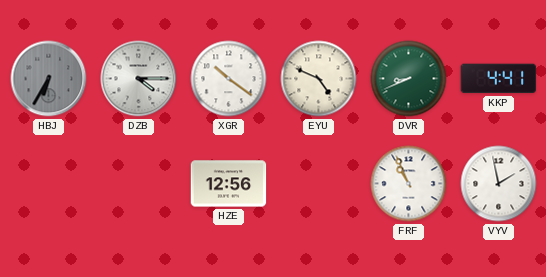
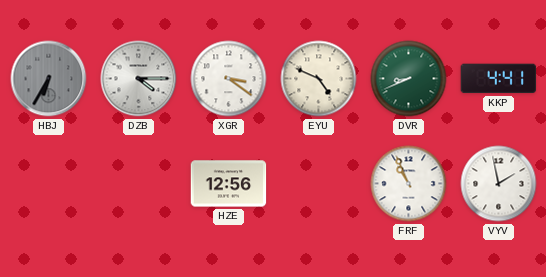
XGR: 10:21 -> 3:21 (229, 79)
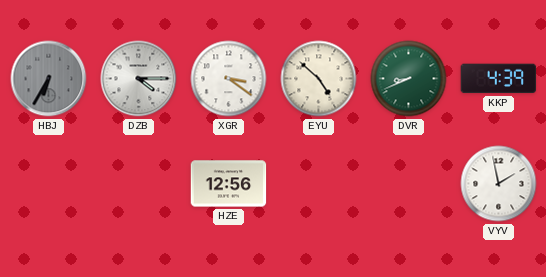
EYU: 4:49 -> 4:52 (319, 79)
KKP: 4:41 -> 4:39 (499, 79)
FRF: 10:56 -> none (409, 184)
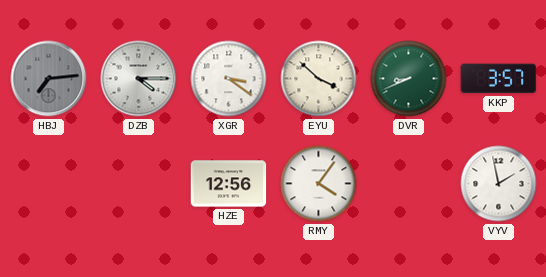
HBJ: 6:35 -> 7:14 (49, 79)
EYU: 4:52 -> 3:52 (319, 79)
KKP: 4:39 -> 3:57 (499, 79)
RMY: none -> 4:06 (319, 184)
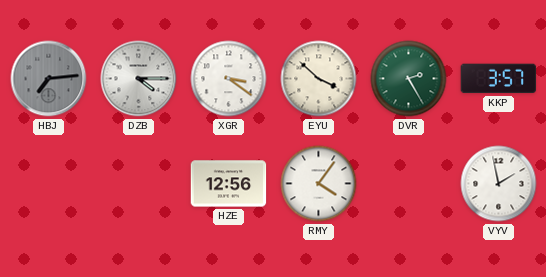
DVR: 8:41 -> 2:25 (409, 79)
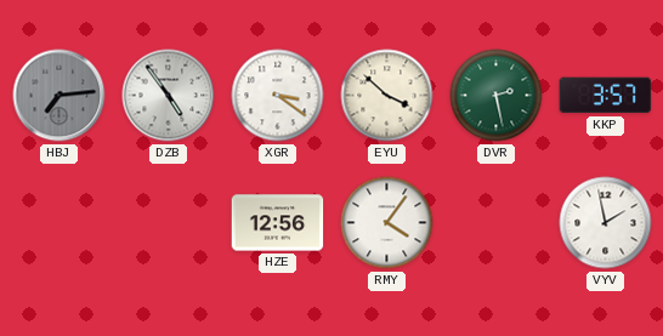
DZB: 4:15 -> 4:54 (169, 96)
DVR: 2:25 -> 2:28 (497, 96)
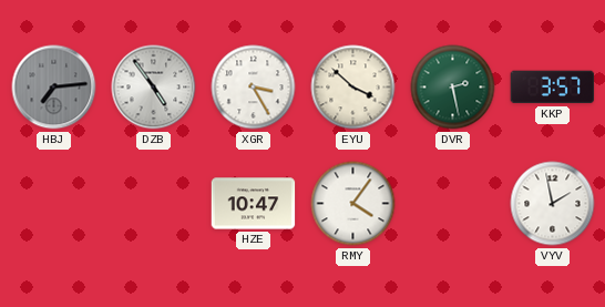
XGR: 3:21 -> 3:25 (254, 88)
HZE: 12:56 -> 10:47 (254, 204)
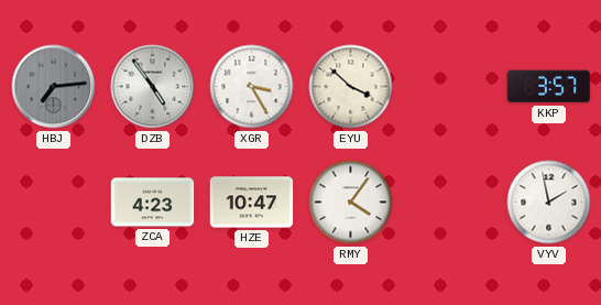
DVR: 2:28 -> none (453, 88)
ZCA: none -> 4:23 (153, 203)
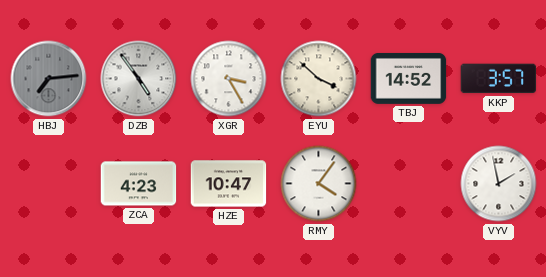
TBJ: none -> 14:52 (409, 78)
